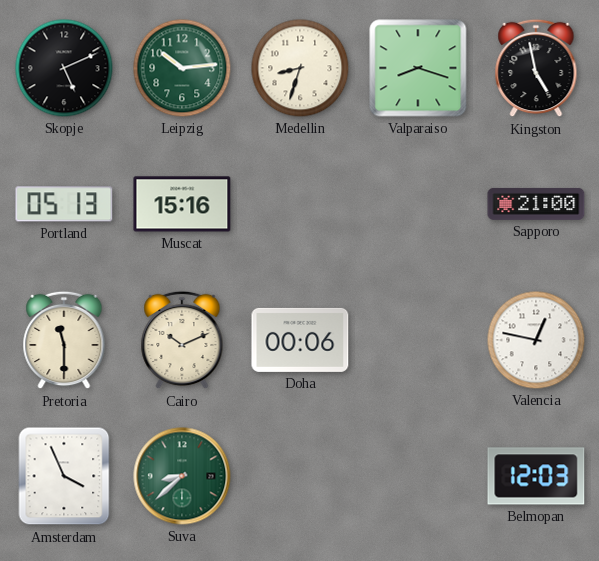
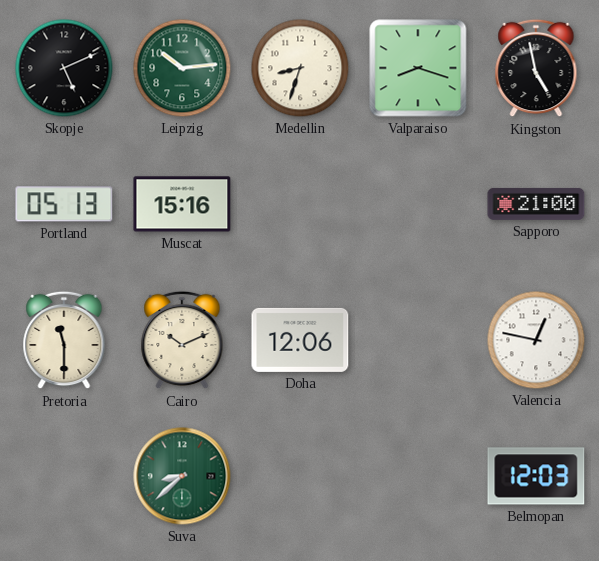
Doha: 00:06 -> 12:06 (300, 340)
Amsterdam: 3:56 -> none (64, 476)
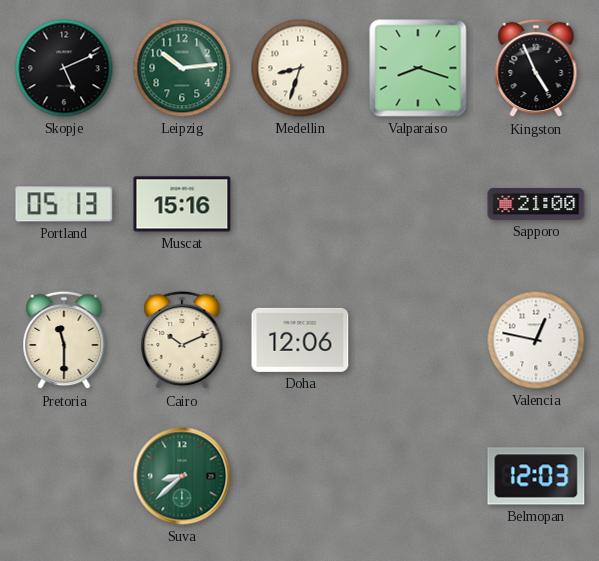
Kingston: 4:58 -> 4:56 (536, 68)
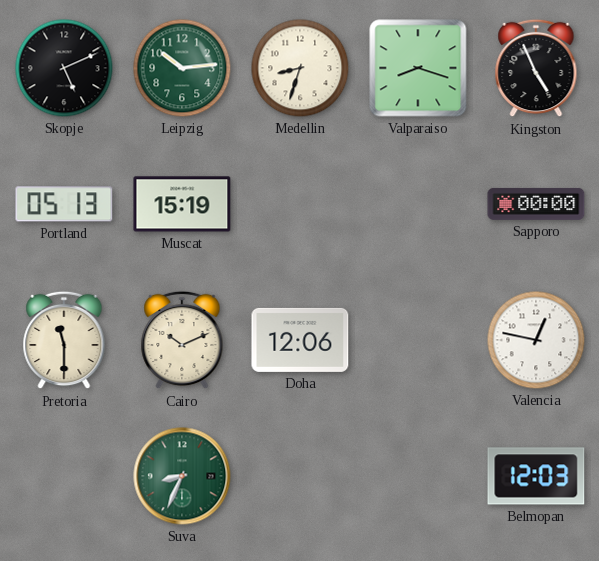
Muscat: 15:16 -> 15:19 (182, 204)
Sapporo: 21:00 -> 00:00 (536, 204)
Suva: 8:38 -> 8:34 (182, 476)
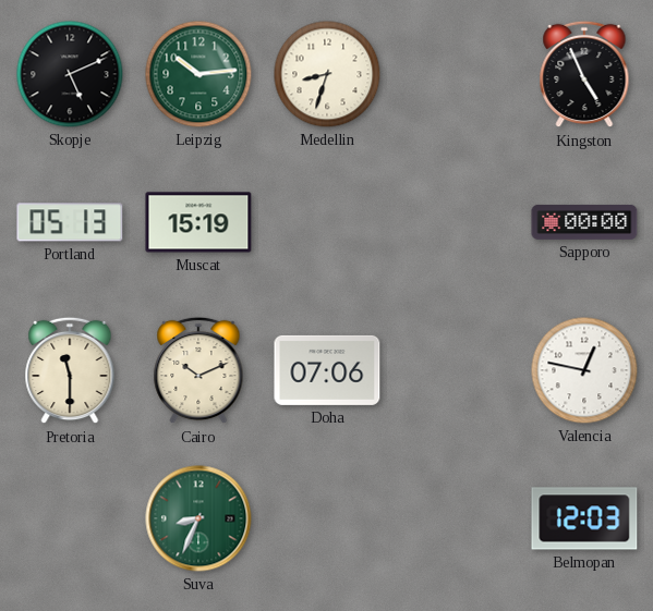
Valparaiso: 8:18 -> none (418, 68)
Doha: 12:06 -> 07:06 (327, 370)
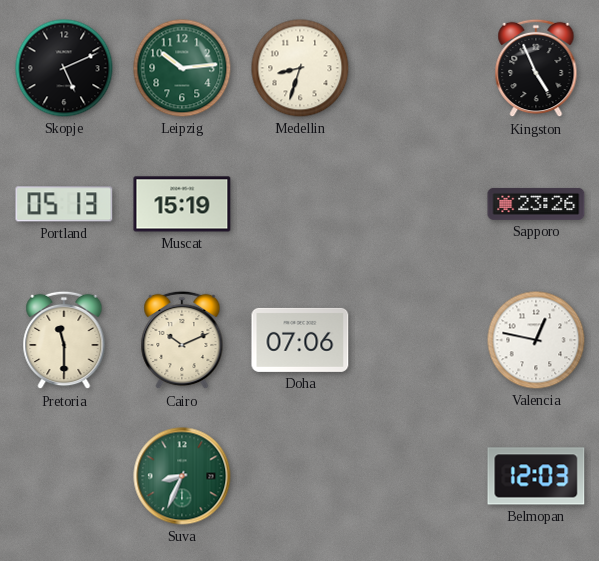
Sapporo: 00:00 -> 23:26 (536, 204)
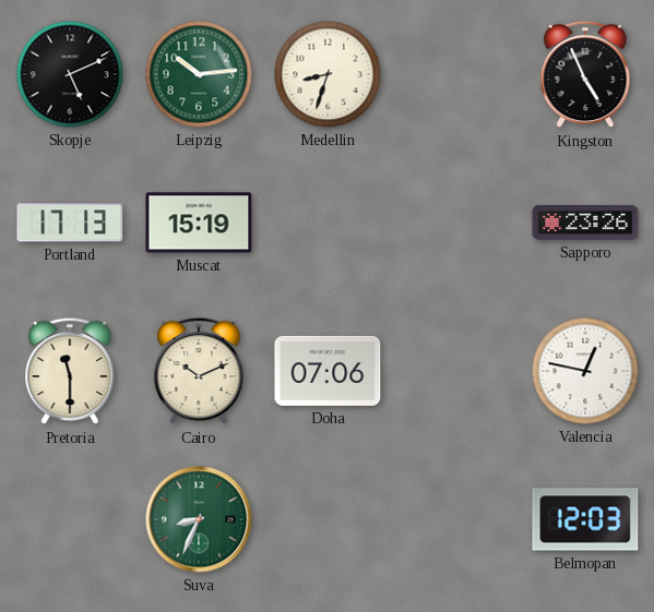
Portland: 05:13 -> 17:13 (70, 223)
